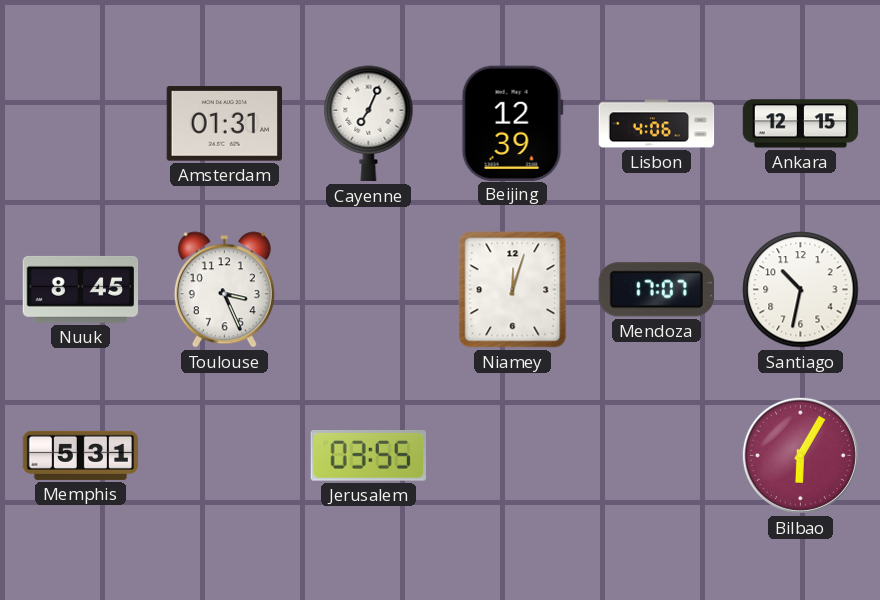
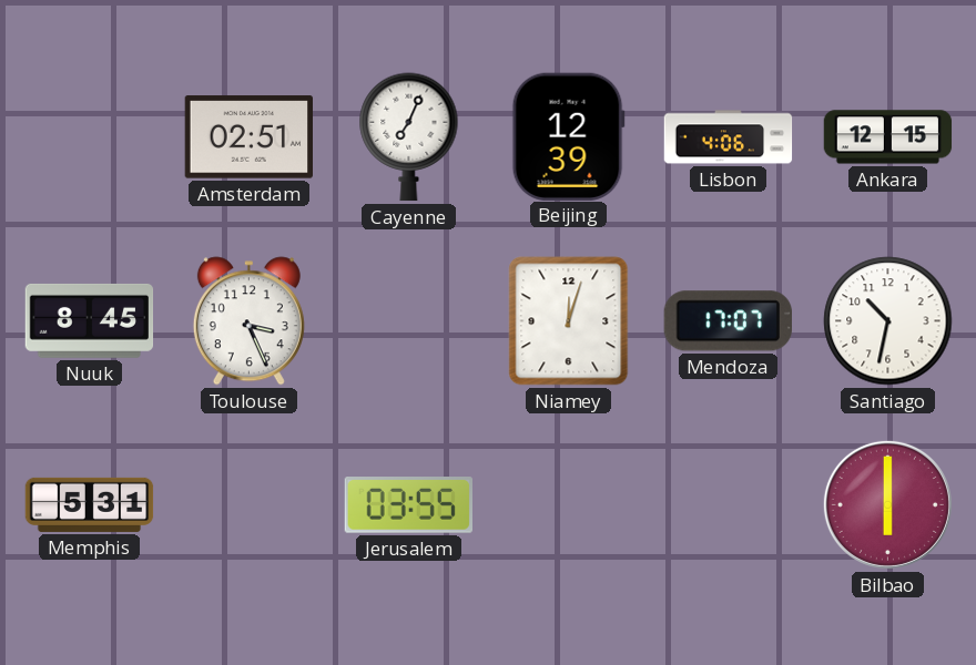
Amsterdam: 01:31 -> 02:51 (248, 137)
Bilbao: 6:05 -> 6:00 (887, 504)
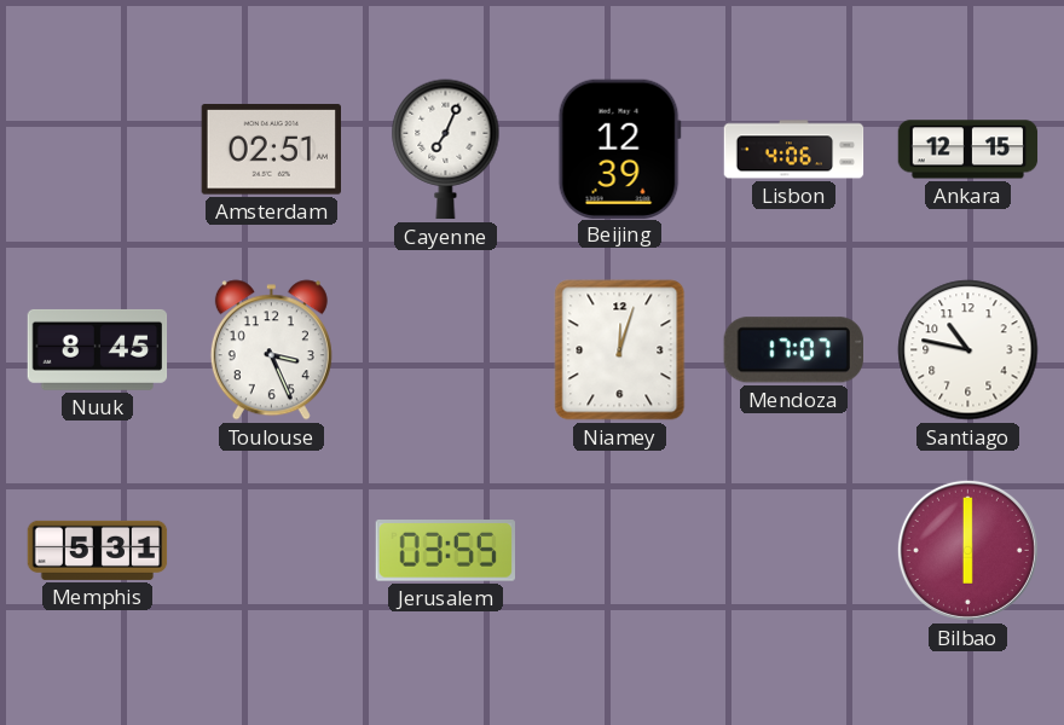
Santiago: 10:32 -> 10:47 (968, 350)
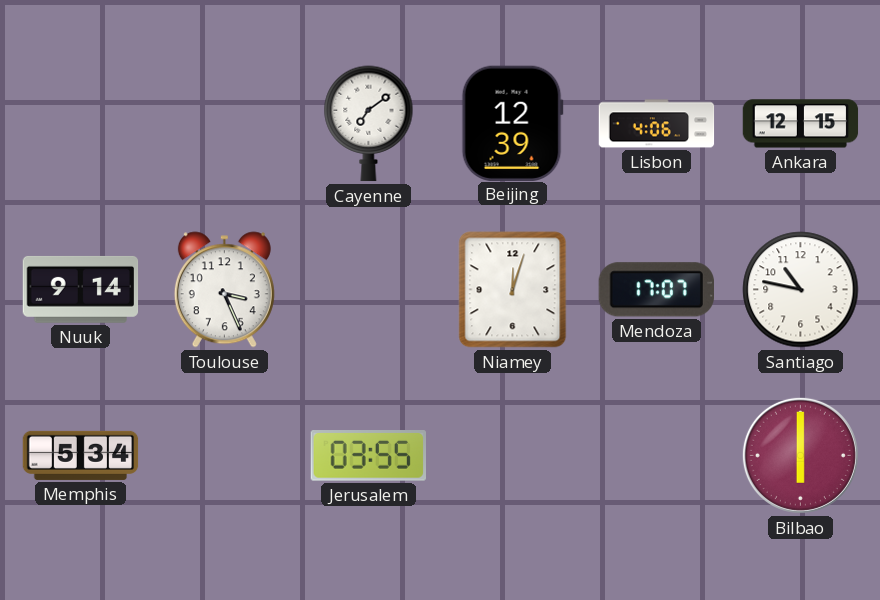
Amsterdam: 02:51 -> none (271, 150)
Cayenne: 7:04 -> 7:09 (369, 124)
Nuuk: 8:45 -> 9:14 (81, 289)
Memphis: 5:31 -> 5:34 (81, 455)
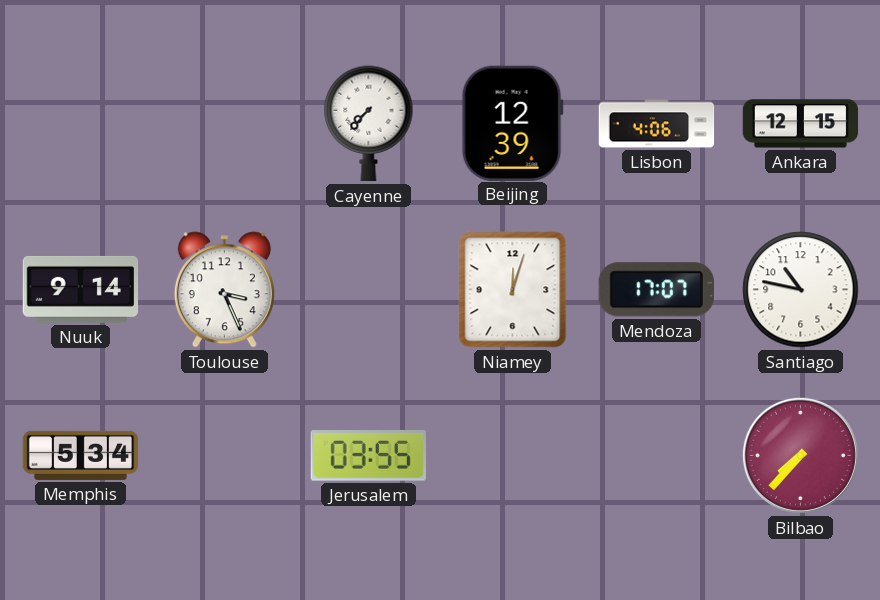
Cayenne: 7:09 -> 7:37 (369, 124)
Bilbao: 6:00 -> 7:37 (800, 455)
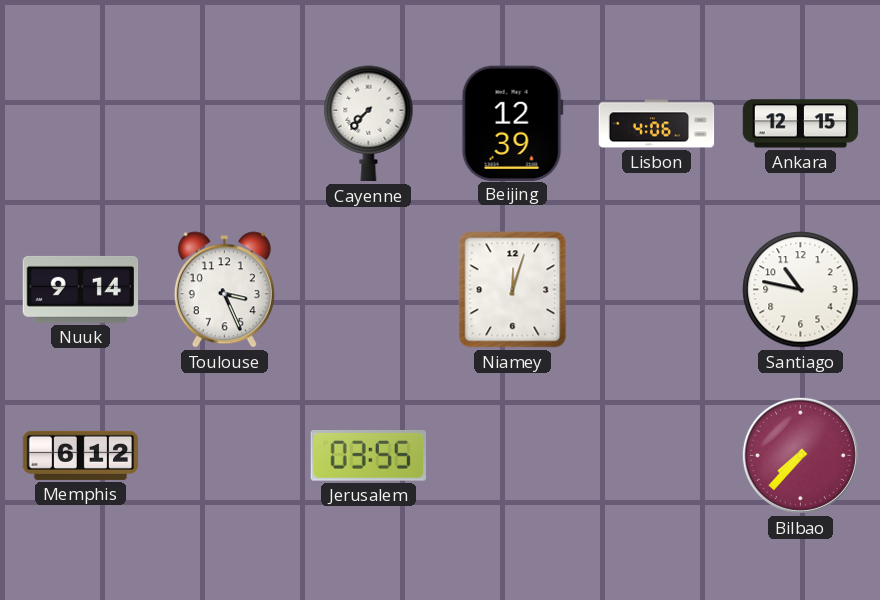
Mendoza: 17:07 -> none (656, 290)
Memphis: 5:34 -> 6:12 (81, 455)
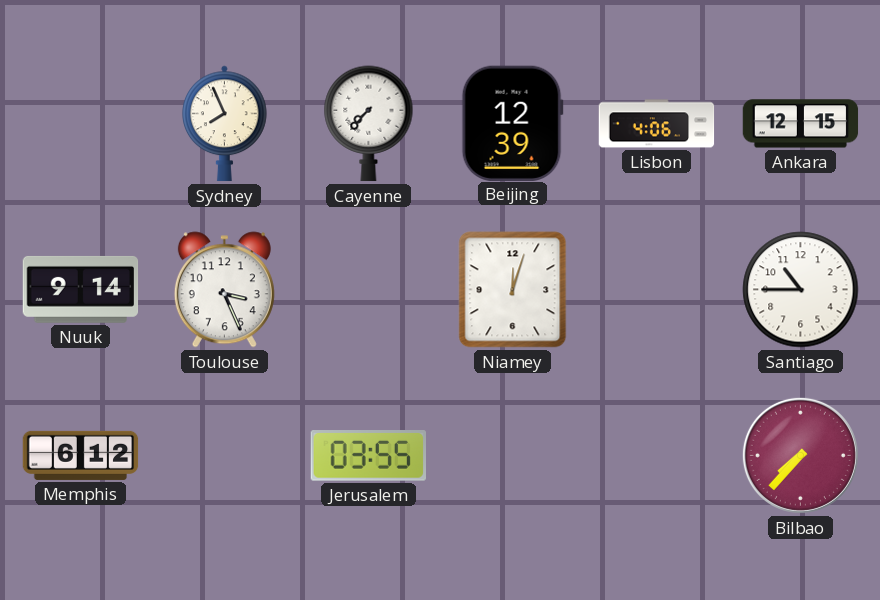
Sydney: none -> 7:56 (225, 124)
Santiago: 10:47 -> 10:45 (801, 290)
